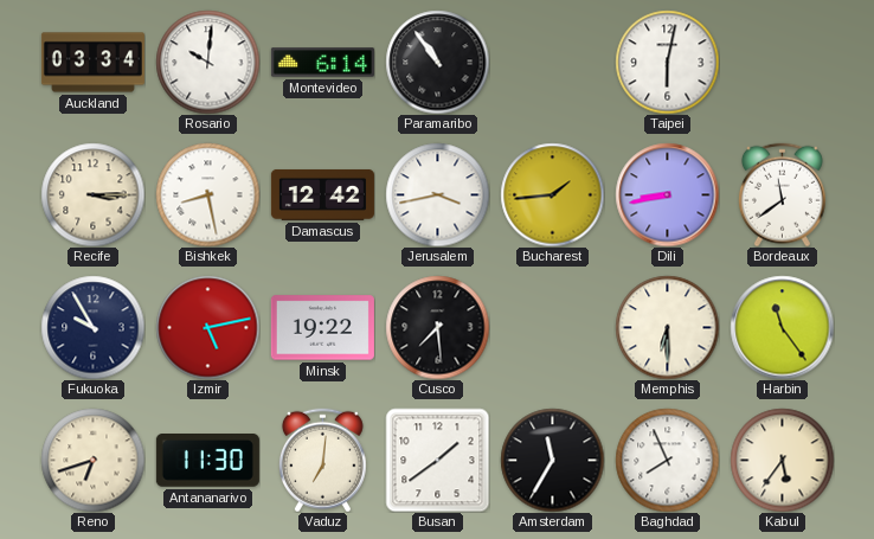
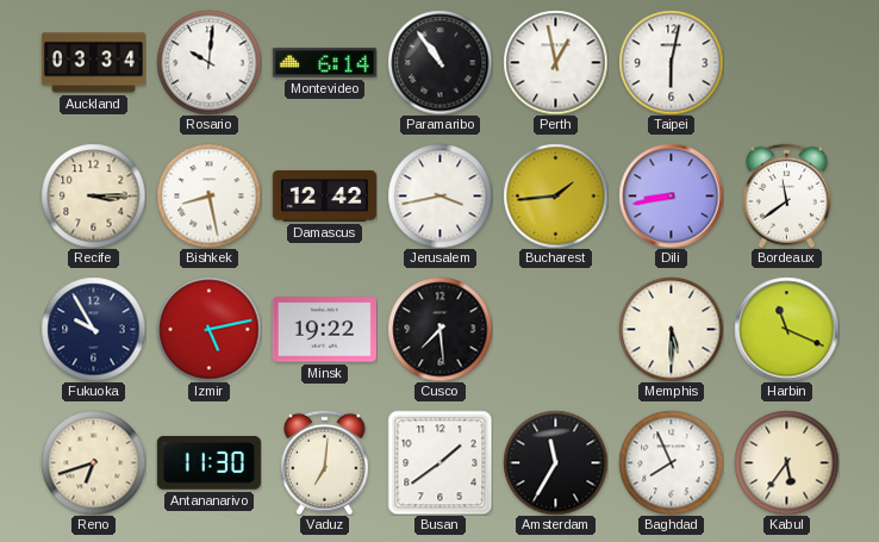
Perth: none -> 12:58 (555, 62)
Memphis: 6:30 -> 5:30 (671, 329)
Harbin: 11:24 -> 11:19 (786, 329)
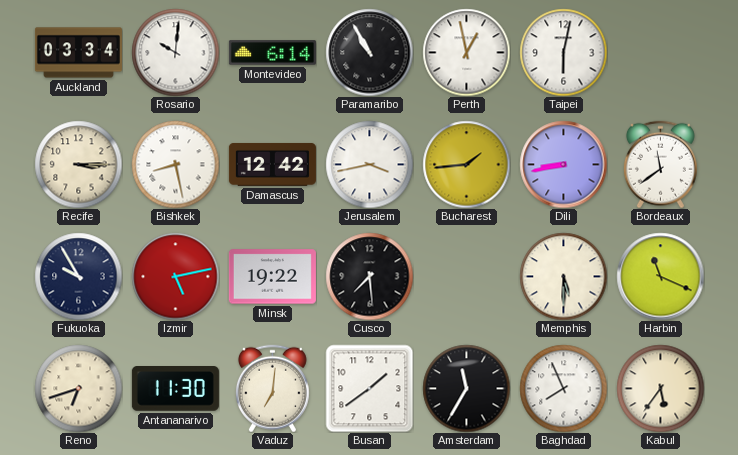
Paramaribo: 10:54 -> 10:55 (369, 52)
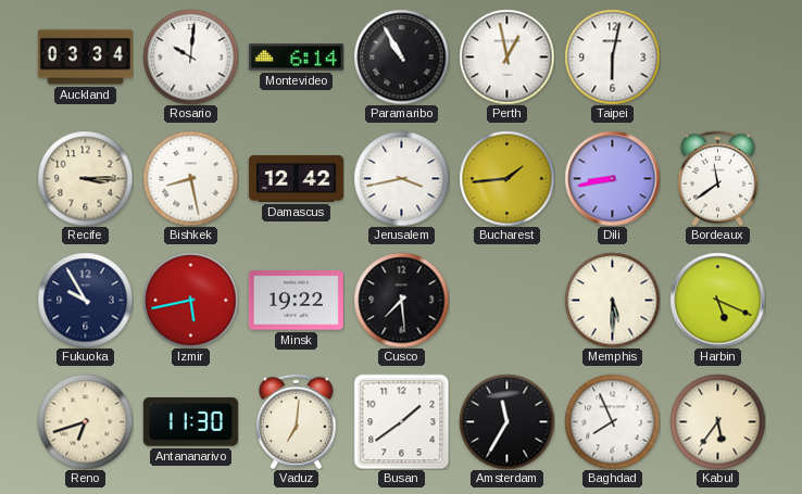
Izmir: 5:13 -> 5:43 (190, 300)
Harbin: 11:19 -> 5:19 (717, 300)
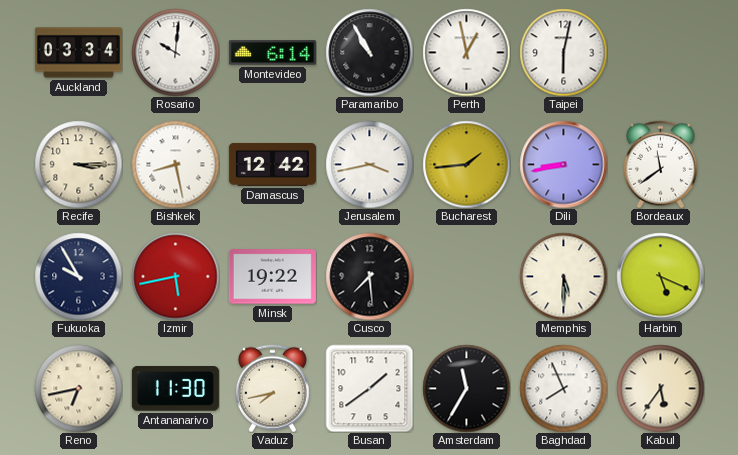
Reno: 6:42 -> 6:43 (78, 388)
Vaduz: 7:01 -> 7:43 (272, 388)
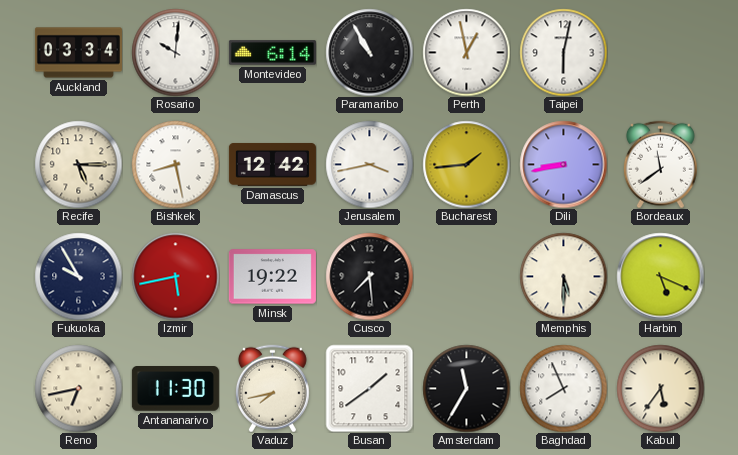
Recife: 3:15 -> 5:15 (78, 164)
